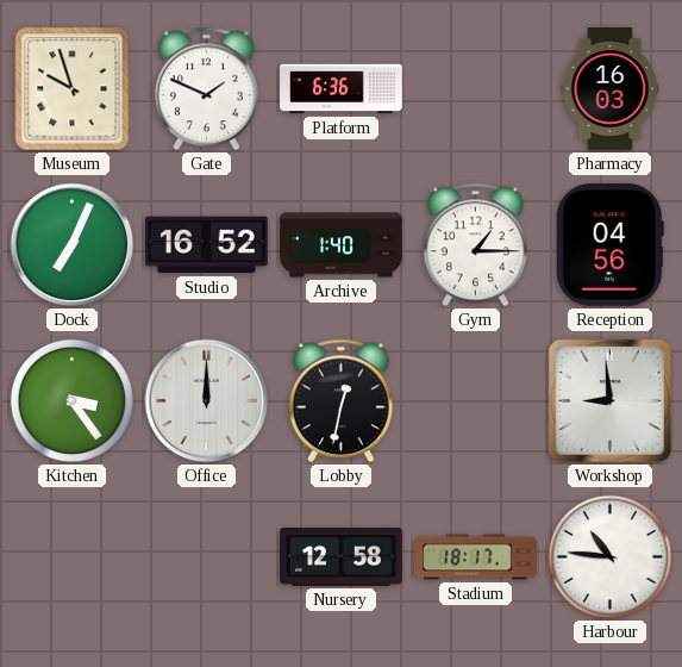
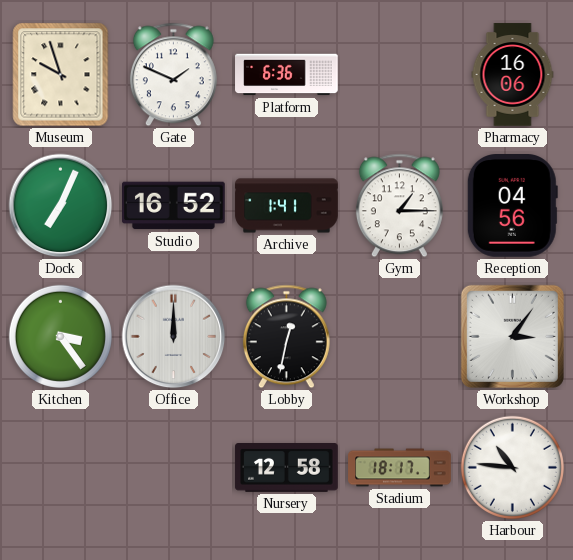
Pharmacy: 16:03 -> 16:06 (513, 75)
Archive: 1:40 -> 1:41 (287, 206)
Workshop: 8:59 -> 3:06 (512, 336)
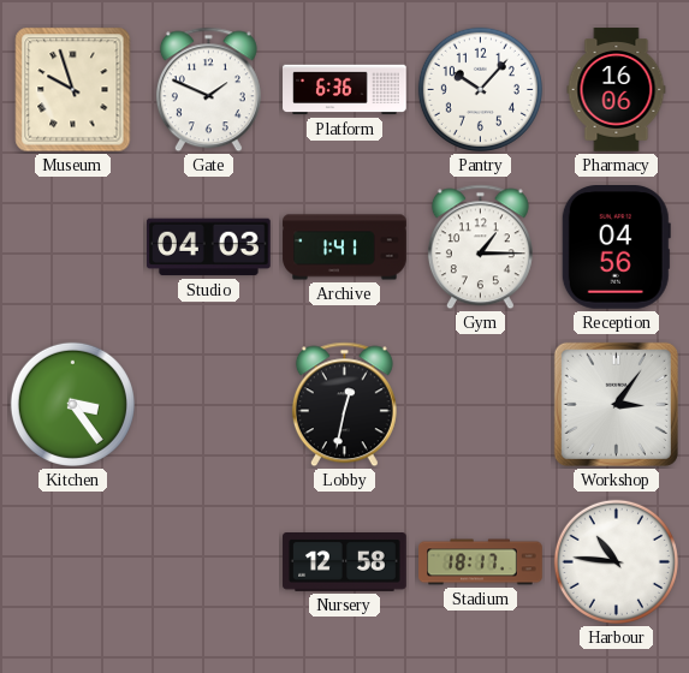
Pantry: none -> 10:07 (480, 89)
Dock: 7:04 -> none (61, 206)
Studio: 16:52 -> 04:03 (209, 248)
Office: 12:00 -> none (174, 337)
